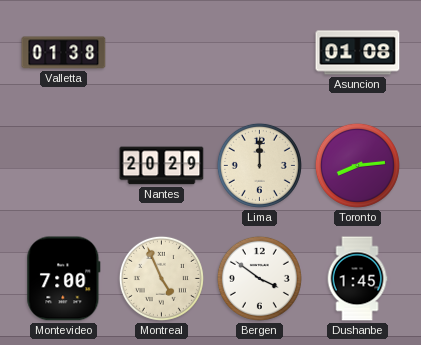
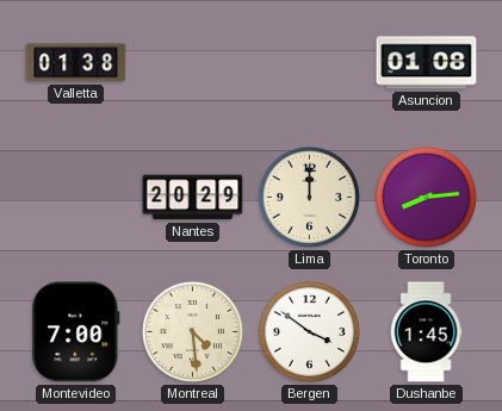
Montreal: 4:56 -> 4:29 (192, 331)
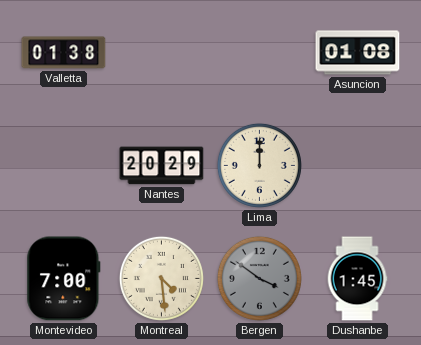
Toronto: 8:14 -> none (426, 197)
Bergen dial: white -> grey (259, 278)
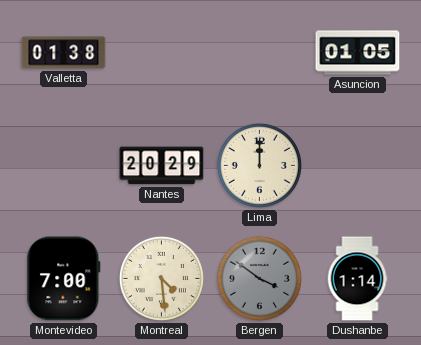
Asuncion: 01:08 -> 01:05 (358, 53)
Dushanbe: 1:45 -> 1:14 (357, 279)
